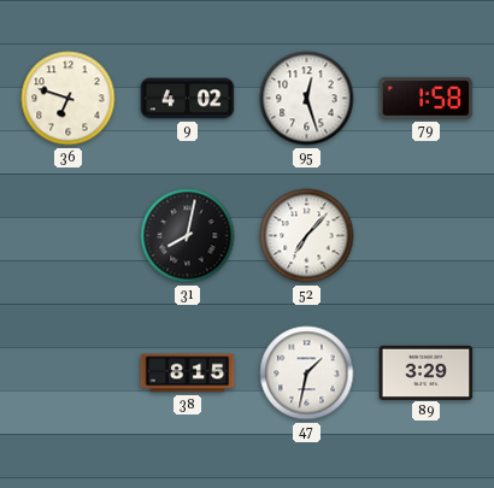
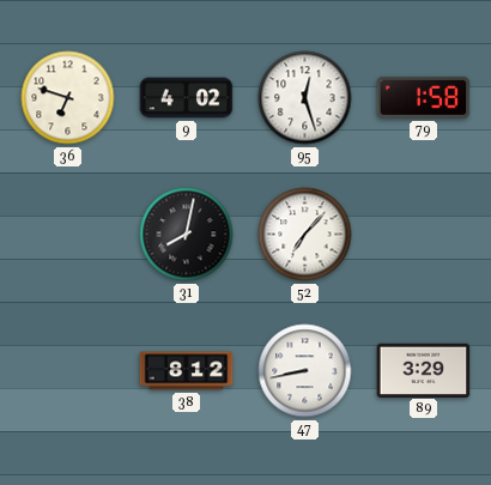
38: 8:15 -> 8:12 (187, 371)
47: 1:32 -> 8:43 (305, 371)
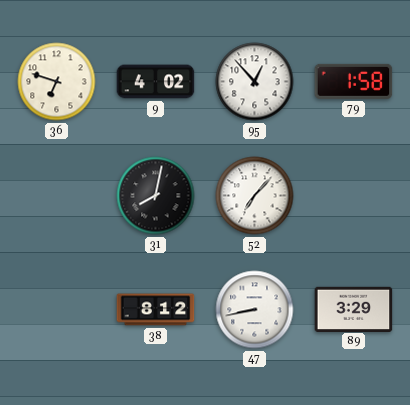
95: 12:27 -> 12:53 (255, 82)
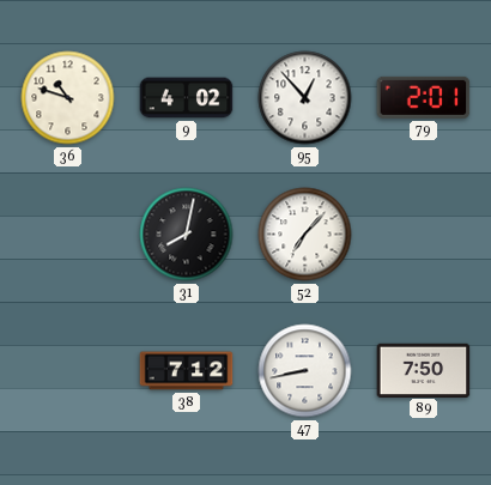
36: 6:48 -> 10:48 (68, 98)
79: 1:58 -> 2:01 (424, 97)
38: 8:12 -> 7:12 (187, 371)
89: 3:29 -> 7:50 (424, 370)
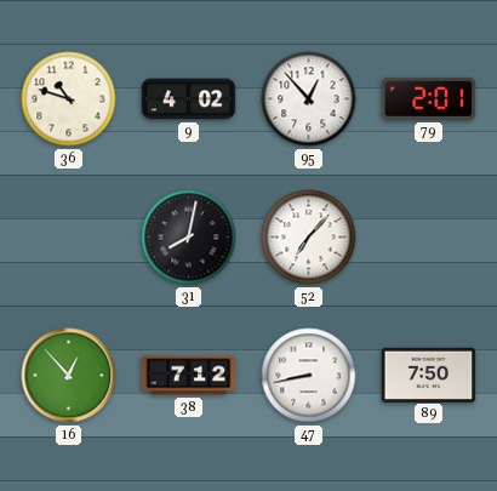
16: none -> 12:53 (69, 376)
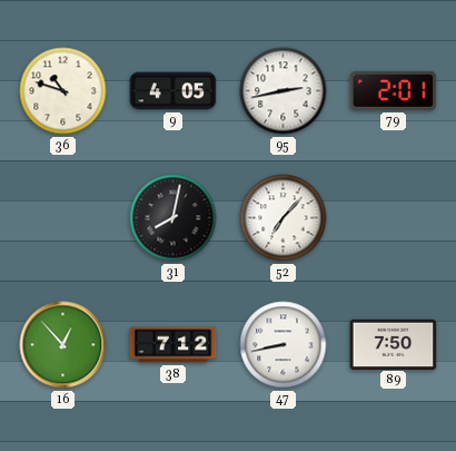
9: 4:02 -> 4:05 (174, 91)
95: 12:53 -> 2:43 (284, 91)
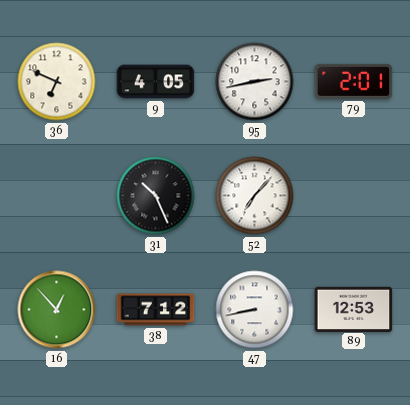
36: 10:48 -> 6:49 (57, 82)
31: 8:02 -> 10:26 (156, 196)
89: 7:50 -> 12:53 (354, 309)
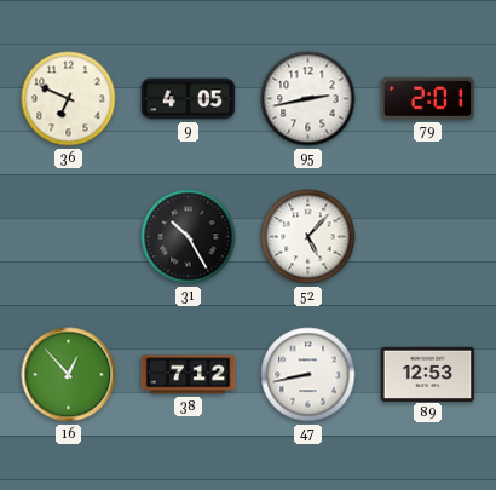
31: 10:26 -> 10:25 (189, 237)
52: 7:07 -> 5:07 (308, 237)
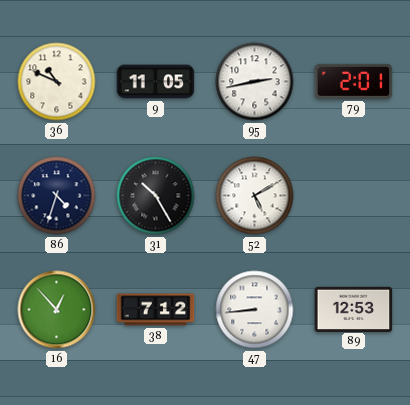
36: 6:49 -> 10:49 (57, 82)
9: 4:05 -> 11:05 (156, 82)
86: none -> 4:33 (57, 196)
52: 5:07 -> 5:10 (255, 196)
47: 8:43 -> 8:44 (255, 310)
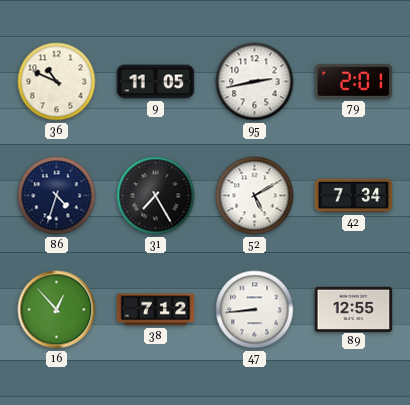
31: 10:25 -> 7:25 (156, 196)
42: none -> 7:34 (354, 196)
89: 12:53 -> 12:55 (354, 309)
